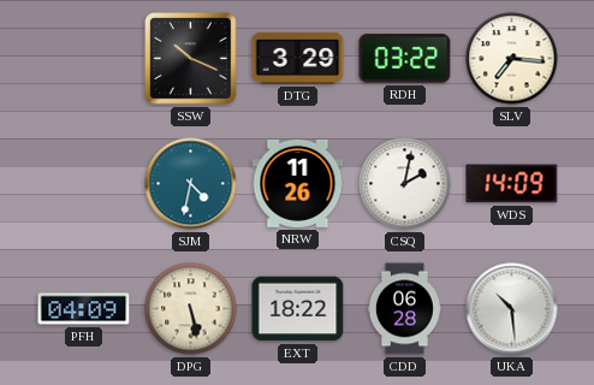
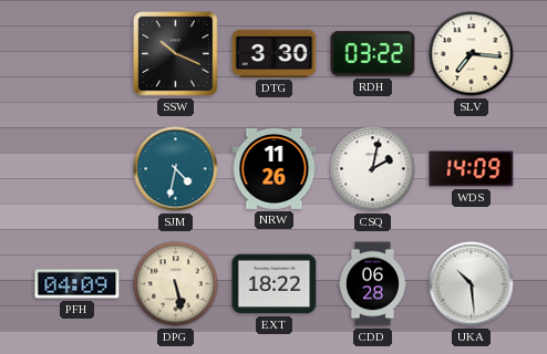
DTG: 3:29 -> 3:30 (275, 53)
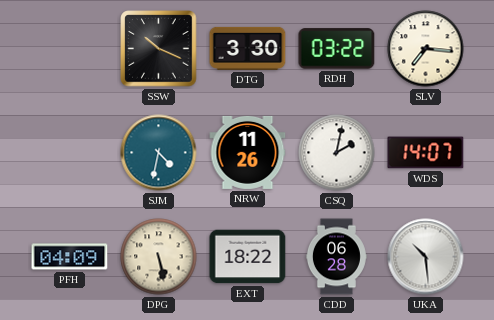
WDS: 14:09 -> 14:07 (426, 153)
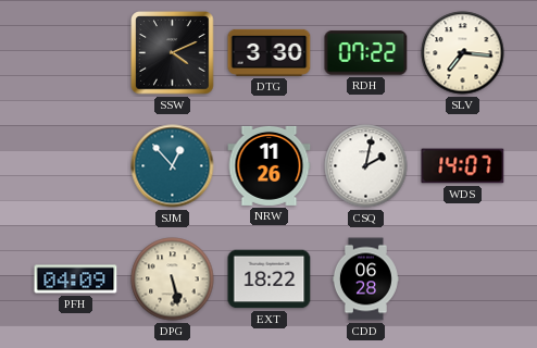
SSW: 10:19 -> 4:11 (173, 53)
RDH: 03:22 -> 07:22 (366, 53)
SJM: 4:32 -> 12:53 (173, 166)
UKA: 10:29 -> none (426, 257)
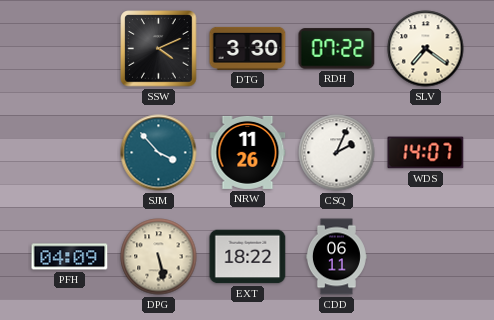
SLV: 7:16 -> 7:21 (426, 49)
SJM: 12:53 -> 3:53 (159, 153)
CSQ: 2:02 -> 2:04 (337, 153)
CDD: 06:28 -> 06:11 (336, 257)
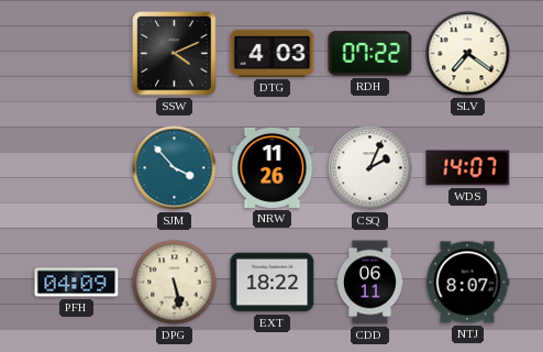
DTG: 3:30 -> 4:03 (273, 53)
NTJ: none -> 8:07 (467, 283)
